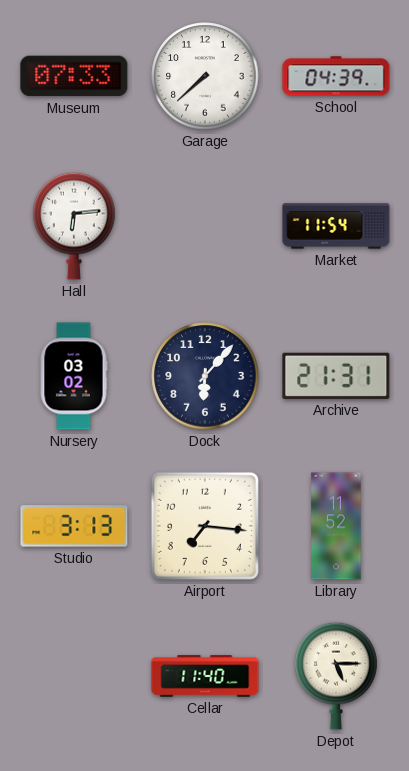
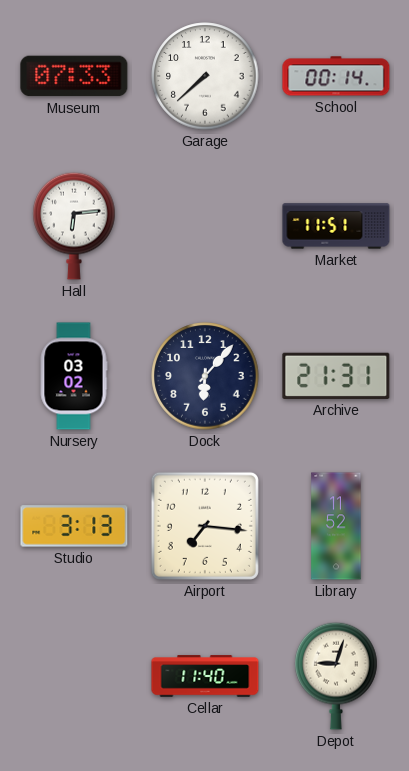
School: 04:39 -> 00:14 (336, 76)
Market: 11:54 -> 11:51 (336, 226)
Depot: 5:15 -> 9:03 (336, 676)
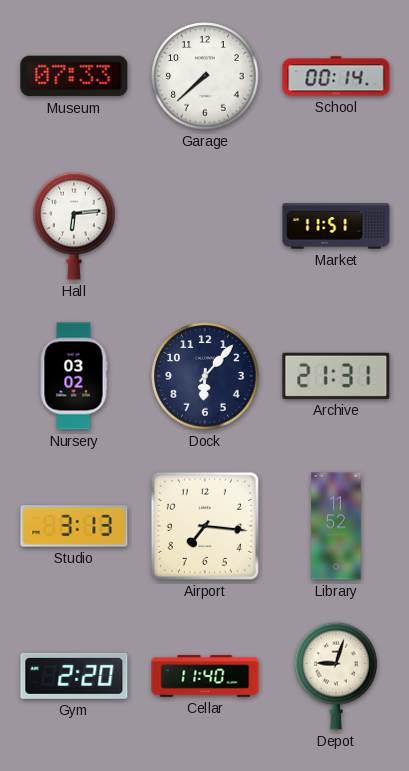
Gym: none -> 2:20 (74, 676)
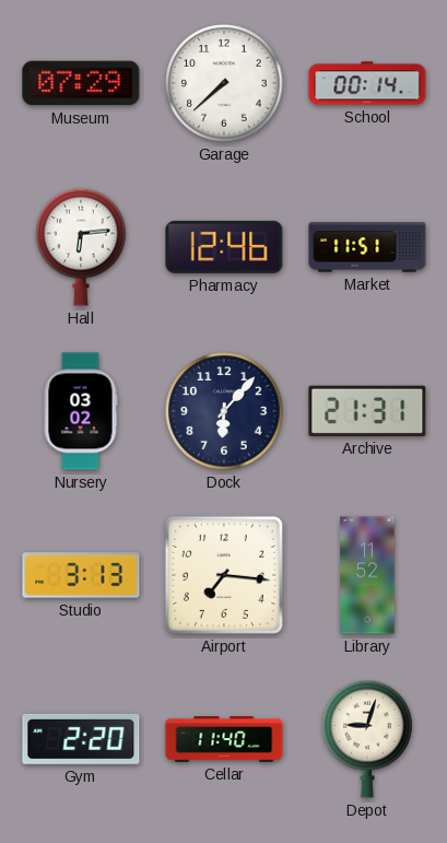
Museum: 07:33 -> 07:29 (81, 83)
Pharmacy: none -> 12:46 (224, 247)
